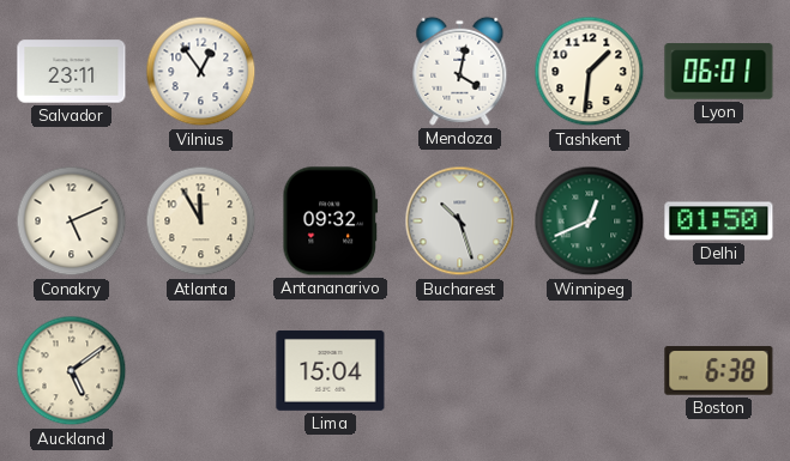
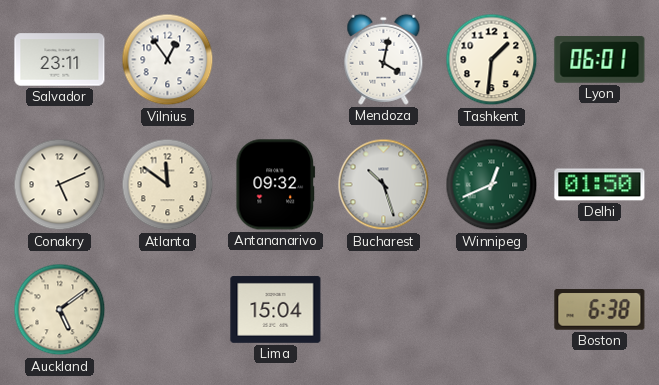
Atlanta: 11:55 -> 11:51 (168, 185)
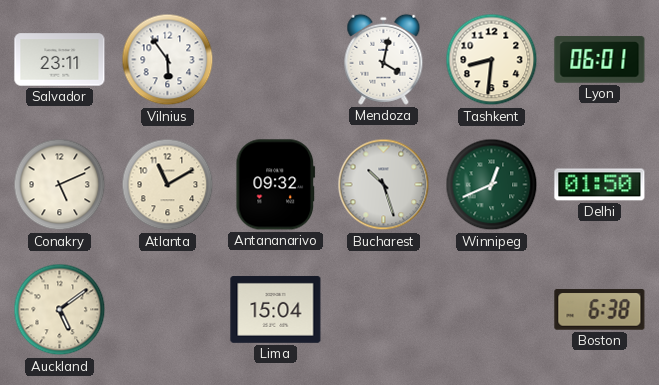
Vilnius: 12:54 -> 5:54 (168, 60)
Tashkent: 1:31 -> 8:31 (492, 60)
Atlanta: 11:51 -> 11:10 (168, 185)
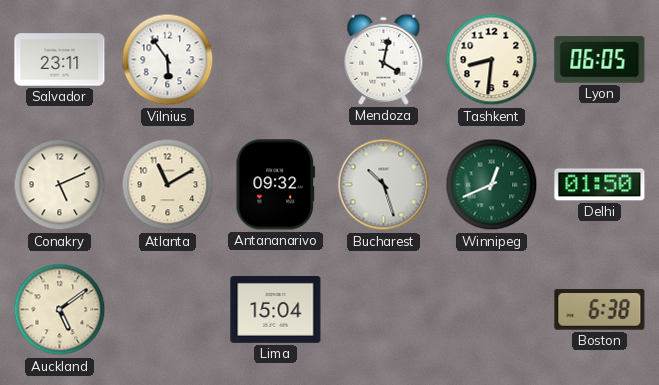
Lyon: 06:01 -> 06:05 (600, 60)
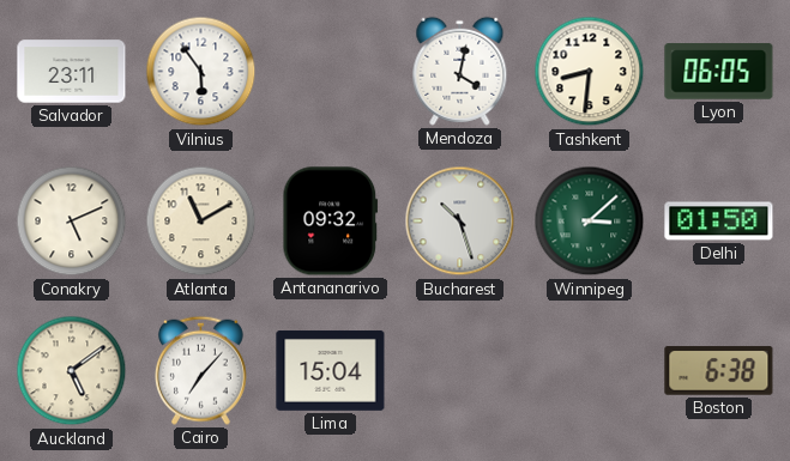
Winnipeg: 12:41 -> 3:08 (590, 222)
Cairo: none -> 7:07 (200, 370)
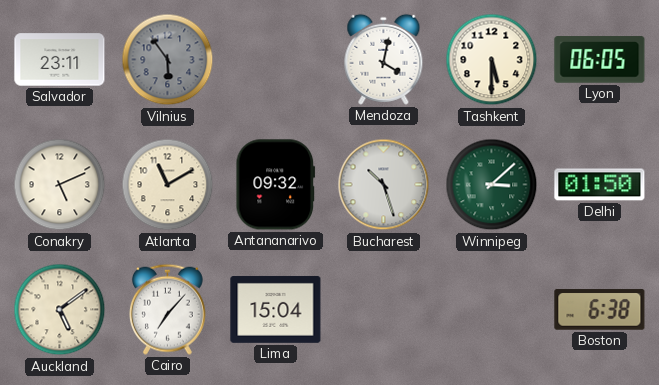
Vilnius dial: white -> grey (168, 60)
Tashkent: 8:31 -> 5:30 (492, 60)
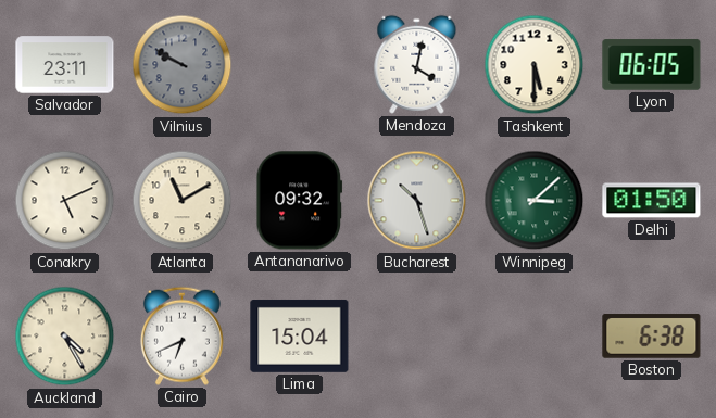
Vilnius: 5:54 -> 9:50 (183, 65)
Auckland: 5:09 -> 4:25 (65, 337)
Cairo: 7:07 -> 6:41 (181, 335)
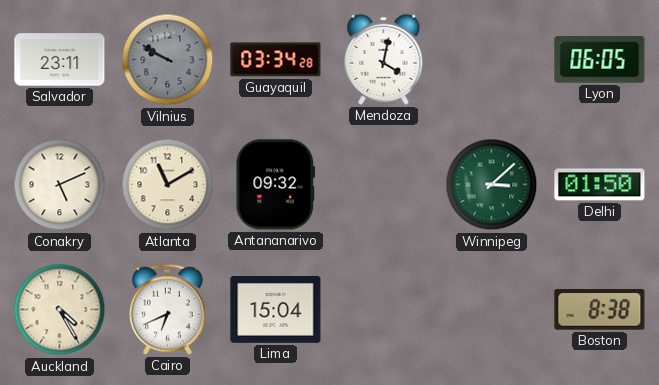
Guayaquil: none -> 03:34 (276, 60)
Tashkent: 5:30 -> none (535, 65)
Bucharest: 10:27 -> none (417, 201)
Boston: 6:38 -> 8:38 (600, 310)
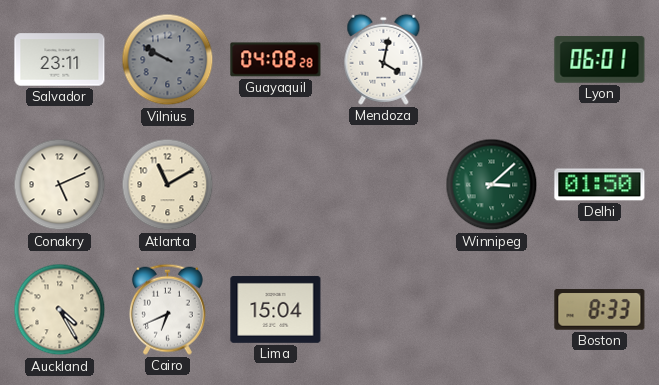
Guayaquil: 03:34 -> 04:08 (276, 60)
Lyon: 06:05 -> 06:01 (600, 60)
Antananarivo: 09:32 -> none (276, 185)
Boston: 8:38 -> 8:33 (600, 310)
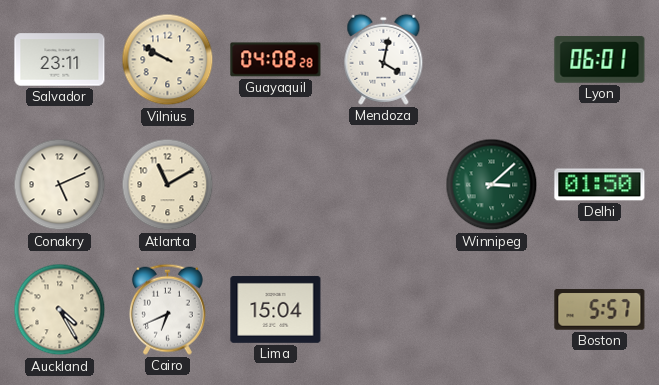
Vilnius dial: grey -> cream (168, 60)
Boston: 8:33 -> 5:57 (600, 310)
